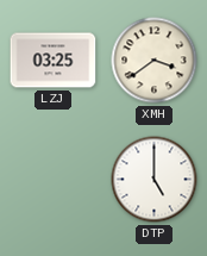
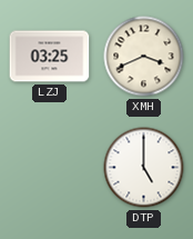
XMH: 3:39 -> 3:41 (144, 57)
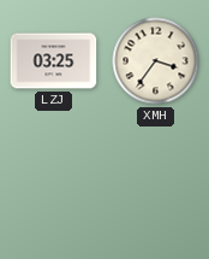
XMH: 3:41 -> 3:36 (156, 61)
DTP: 5:00 -> none (144, 168)
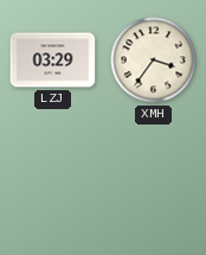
LZJ: 03:25 -> 03:29 (53, 60)
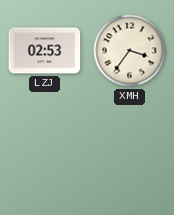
LZJ: 03:29 -> 02:53 (45, 51)
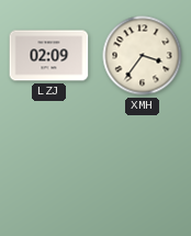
LZJ: 02:53 -> 02:09 (49, 56)
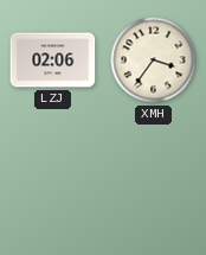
LZJ: 02:09 -> 02:06 (53, 60)
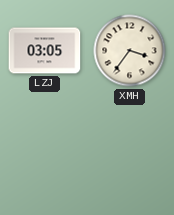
LZJ: 02:06 -> 03:05 (45, 51)
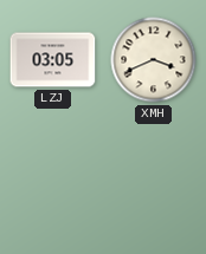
XMH: 3:36 -> 3:41 (154, 60)
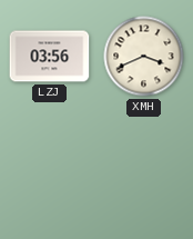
LZJ: 03:05 -> 03:56 (50, 57)
